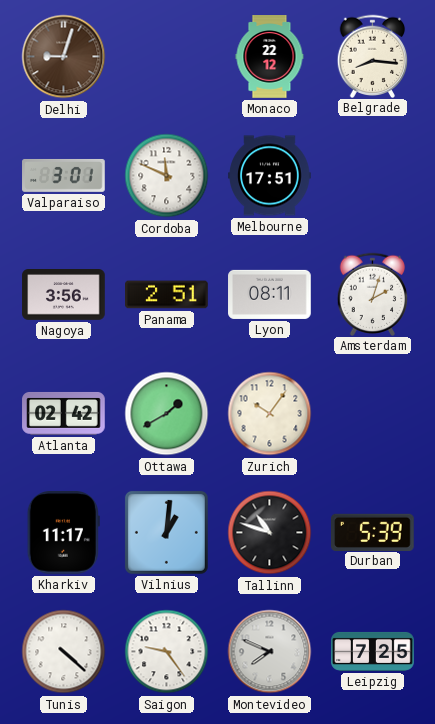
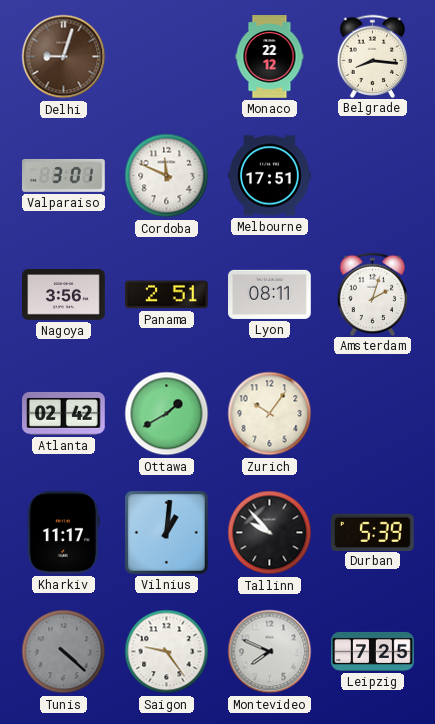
Tallinn: 10:48 -> 9:53 (270, 533)
Tunis dial: white -> grey (64, 652)
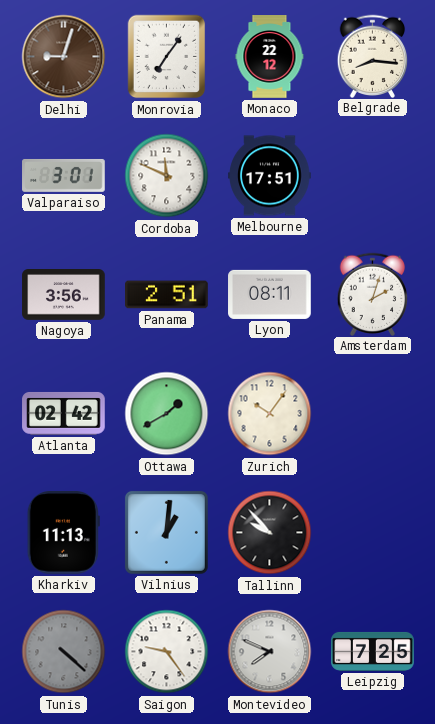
Monrovia: none -> 7:06 (167, 57)
Kharkiv: 11:17 -> 11:13 (63, 533)
Durban: 5:39 -> none (373, 532)
